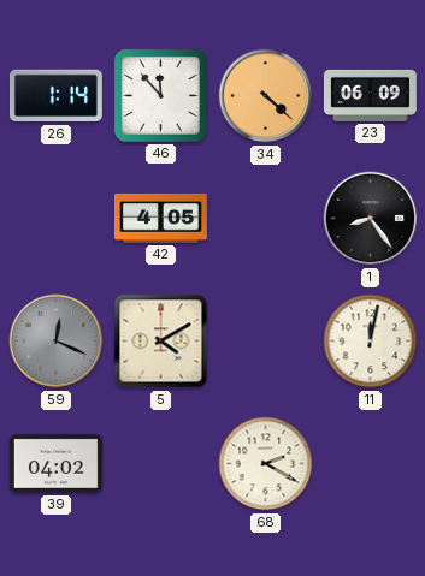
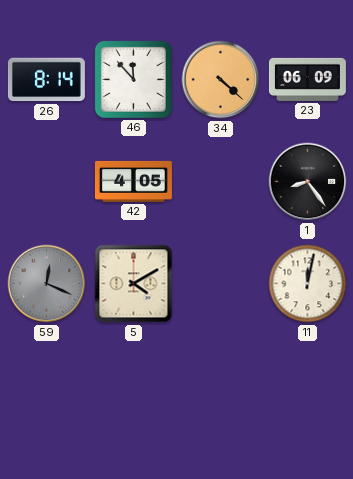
26: 1:14 -> 8:14 (46, 80)
39: 04:02 -> none (55, 464)
68: 2:20 -> none (266, 464)
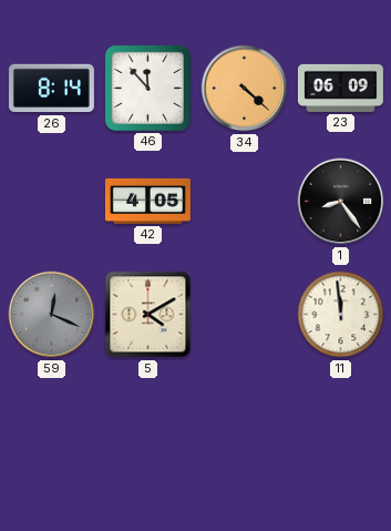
11: 12:02 -> 11:59 (341, 315)
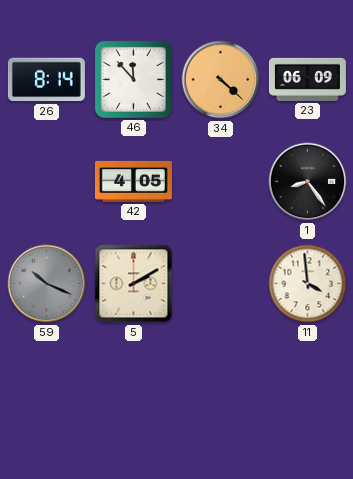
59: 12:19 -> 10:19 (47, 284)
5: 4:10 -> 2:10 (134, 284)
11: 11:59 -> 3:59 (308, 284)
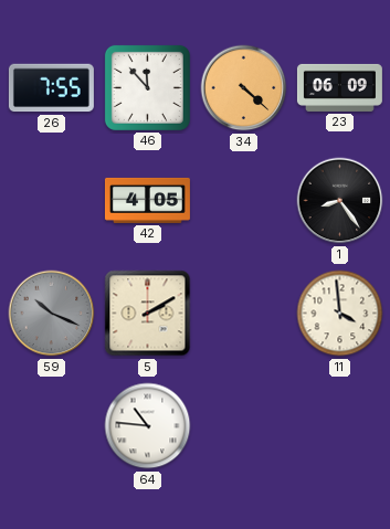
26: 8:14 -> 7:55 (51, 88)
64: none -> 10:46 (148, 426)
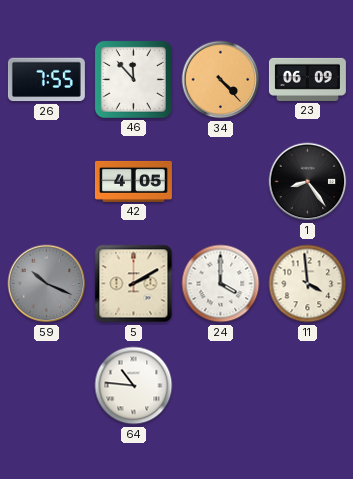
34: 4:22 -> 4:23 (221, 80)
24: none -> 4:00 (221, 284)
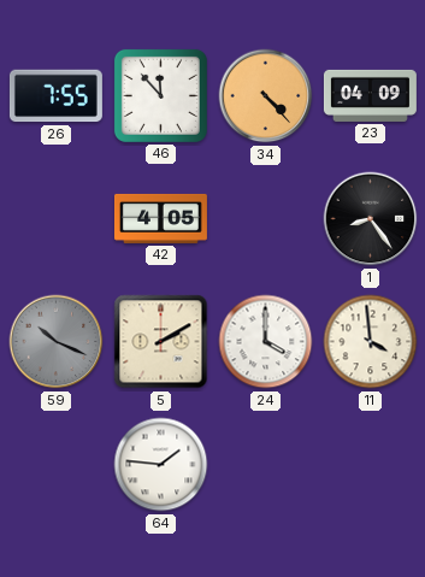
23: 06:09 -> 04:09 (370, 95)
64: 10:46 -> 1:46 (161, 465)
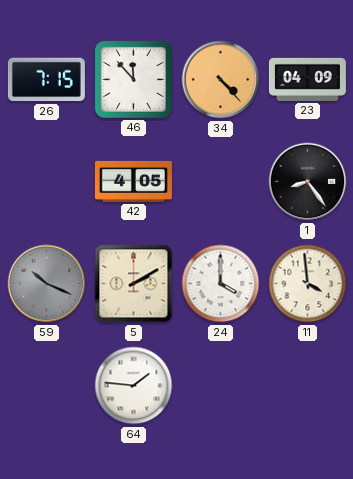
26: 7:55 -> 7:15 (46, 80)
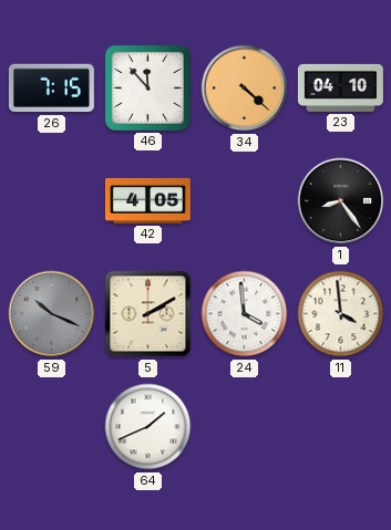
34: 4:23 -> 4:22 (245, 89)
23: 04:09 -> 04:10 (340, 87)
24: 4:00 -> 3:59 (245, 314)
64: 1:46 -> 1:41 (148, 427)
